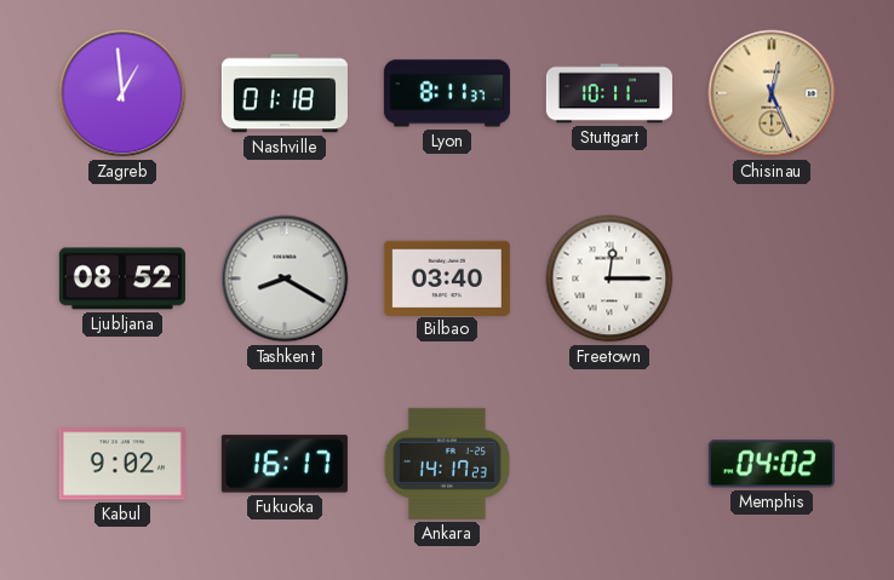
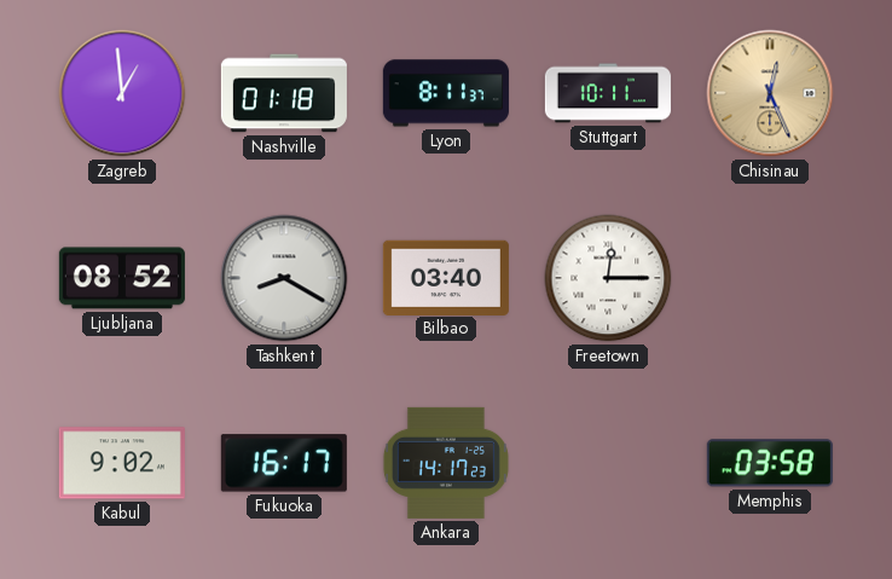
Memphis: 04:02 -> 03:58 (770, 463)
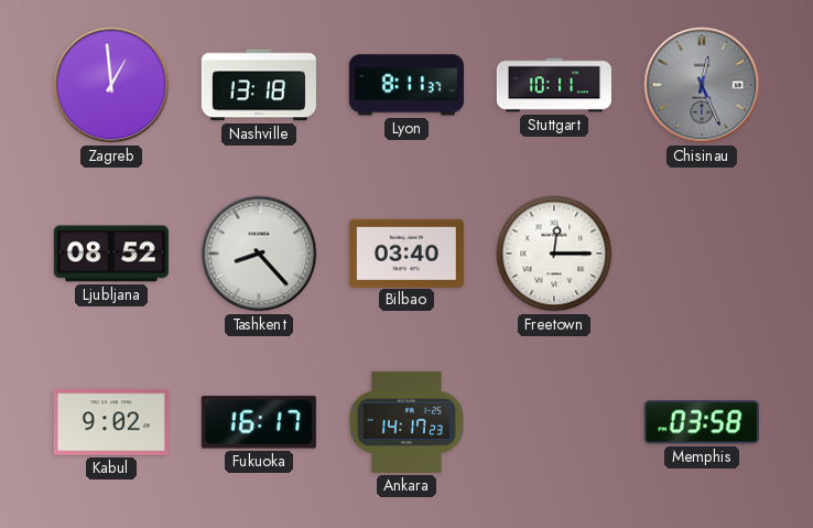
Nashville: 01:18 -> 13:18 (259, 85)
Chisinau dial: champagne -> grey (702, 85)
Tashkent: 8:20 -> 8:23 (259, 254)
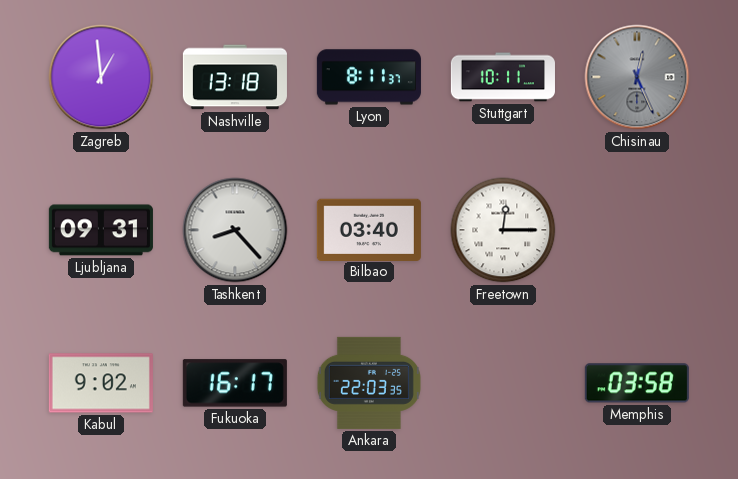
Ljubljana: 08:52 -> 09:31 (101, 230)
Ankara: 14:17 -> 22:03 (369, 383)
